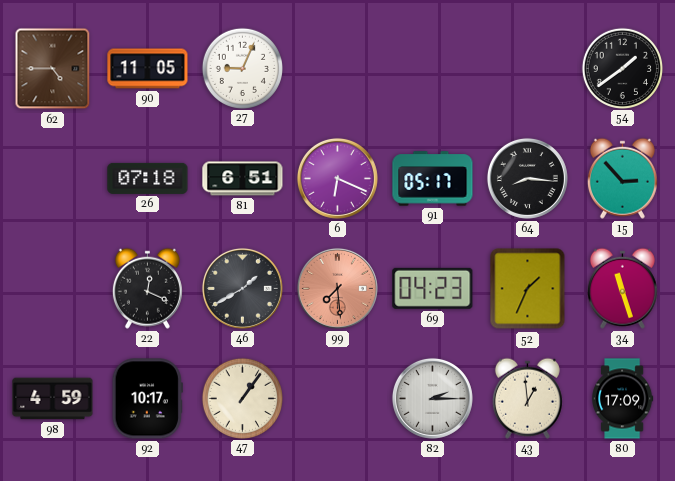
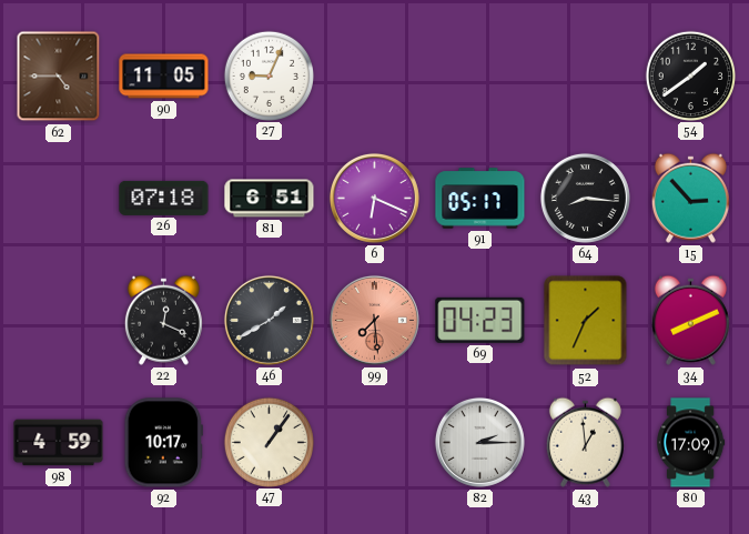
34: 11:27 -> 8:11 (690, 320)
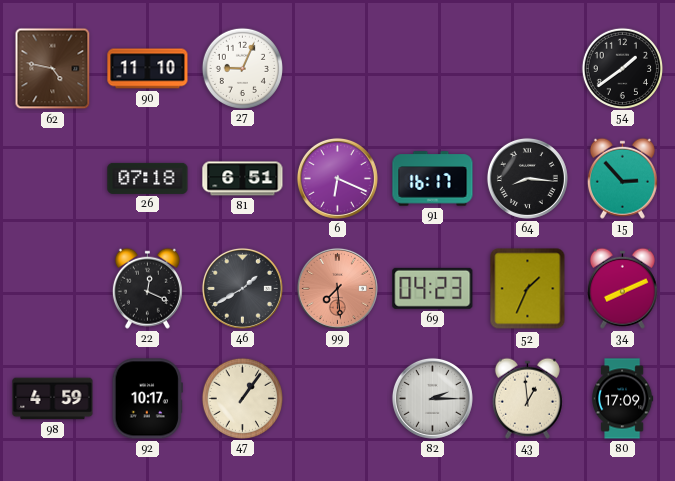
62: 4:45 -> 4:47 (53, 69)
90: 11:05 -> 11:10 (148, 69)
91: 05:17 -> 16:17 (433, 179)
